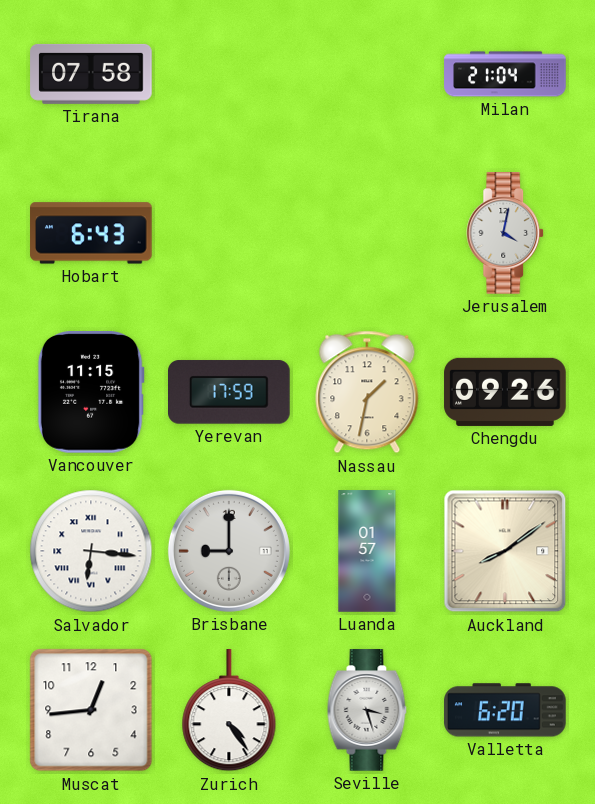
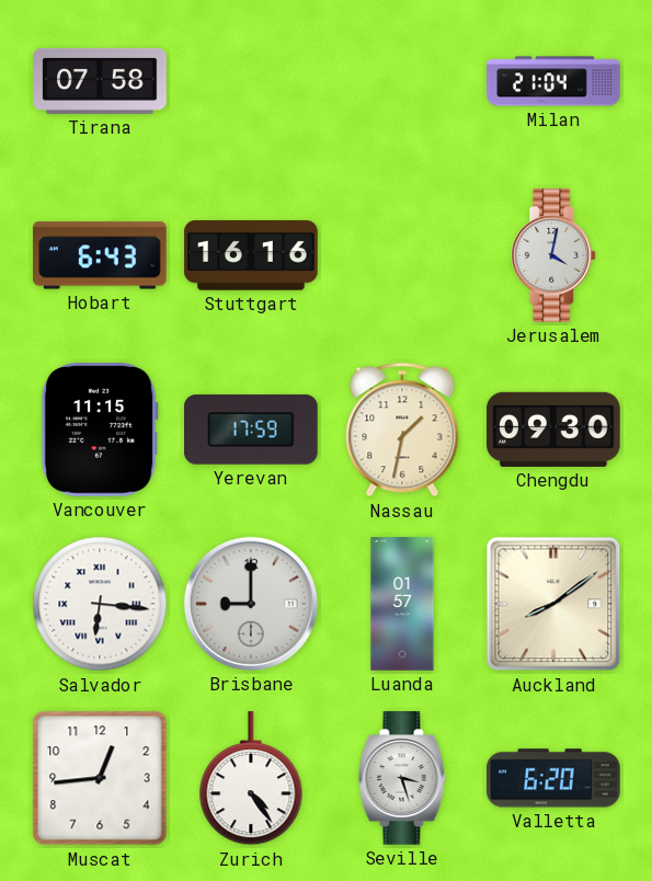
Stuttgart: none -> 16:16 (251, 255)
Chengdu: 09:26 -> 09:30 (553, 430)
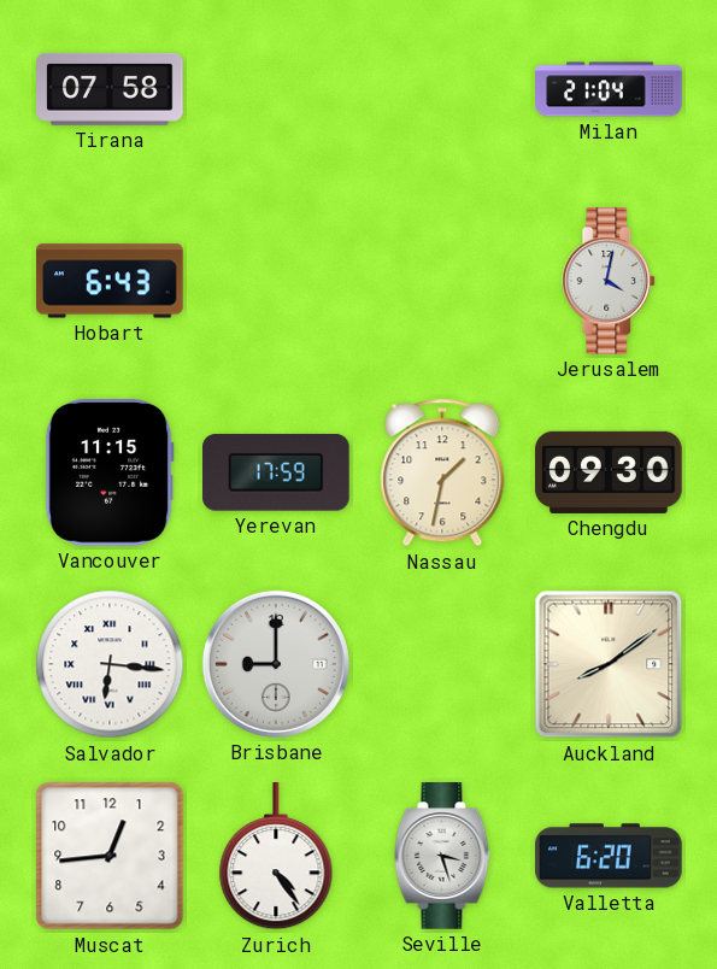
Stuttgart: 16:16 -> none (251, 255)
Luanda: 01:57 -> none (402, 604)
